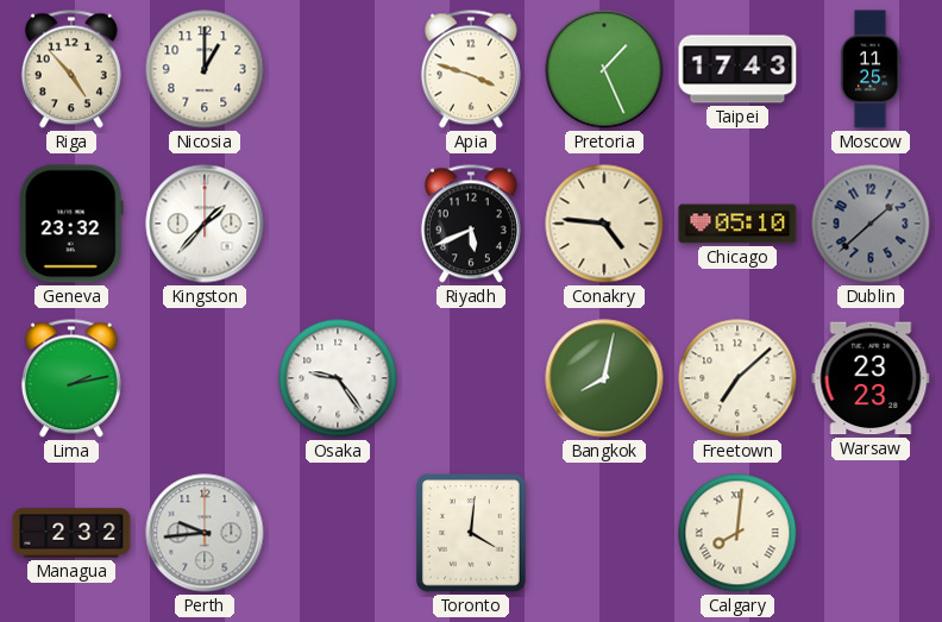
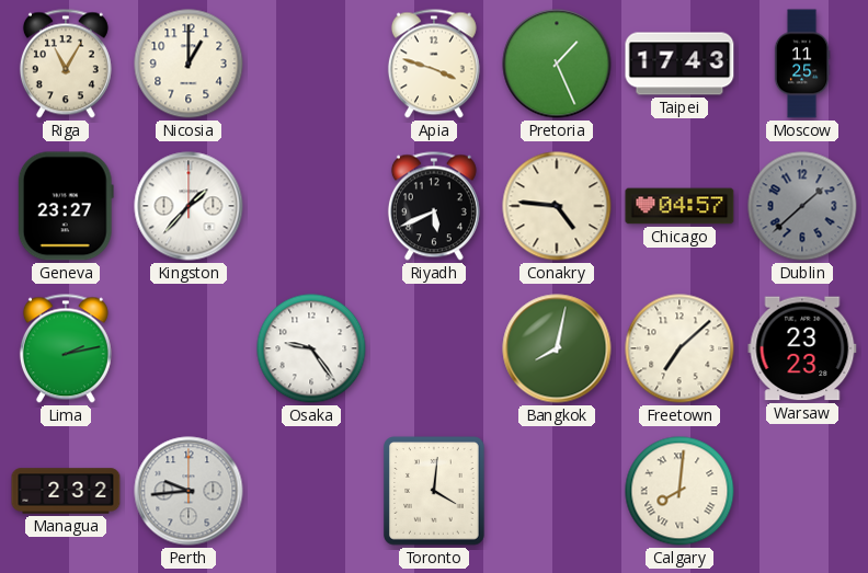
Riga: 4:53 -> 11:05 (66, 64)
Geneva: 23:32 -> 23:27 (66, 206)
Chicago: 05:10 -> 04:57 (679, 206)
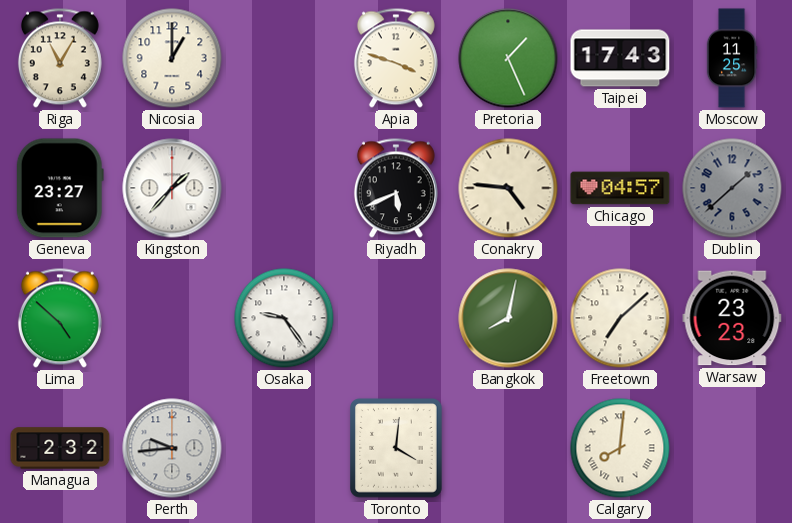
Lima: 2:13 -> 4:52 (60, 318)
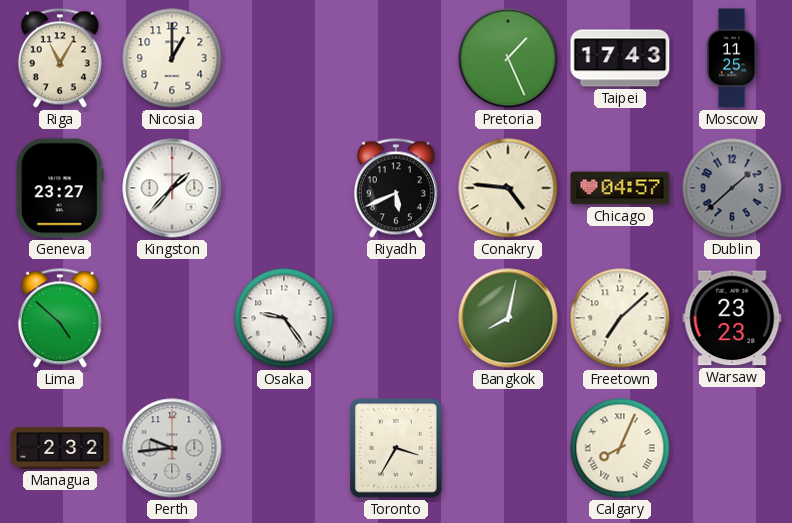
Apia: 3:48 -> none (396, 58)
Toronto: 4:01 -> 3:35 (396, 448)
Calgary: 8:01 -> 8:04 (620, 448)
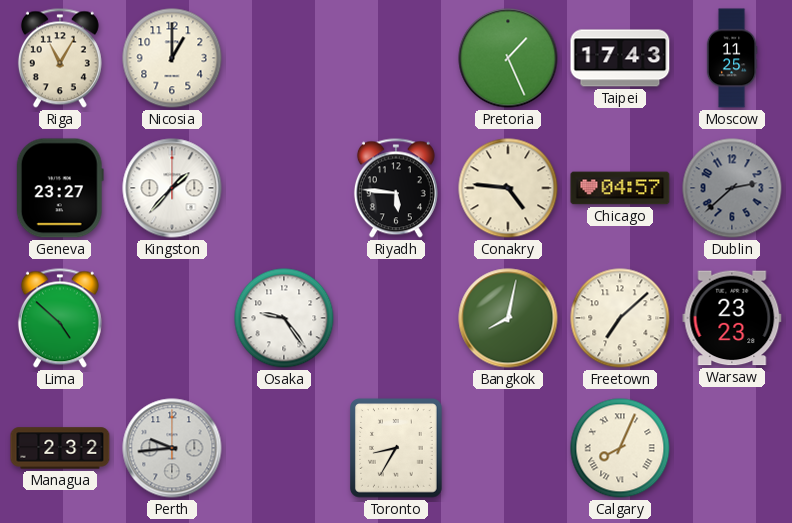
Riyadh: 5:41 -> 5:46 (396, 188)
Dublin: 1:38 -> 2:38 (732, 188)
Toronto: 3:35 -> 8:35 (396, 448)
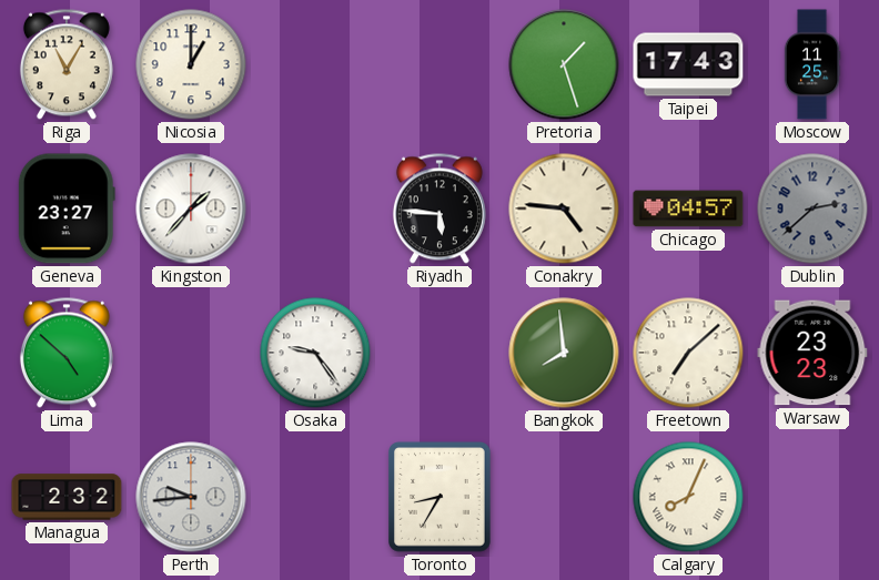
Pretoria: 1:26 -> 1:27 (564, 64)
Bangkok: 8:02 -> 7:59 (564, 353)
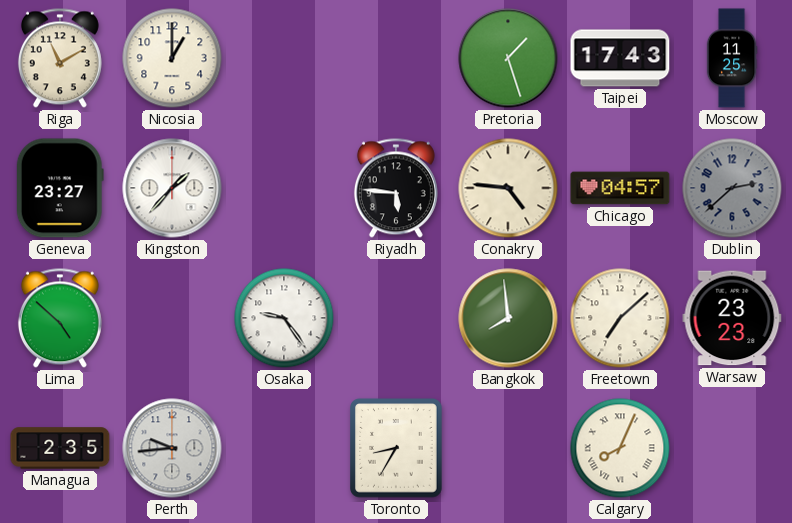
Riga: 11:05 -> 11:10 (60, 58)
Managua: 2:32 -> 2:35 (60, 448)
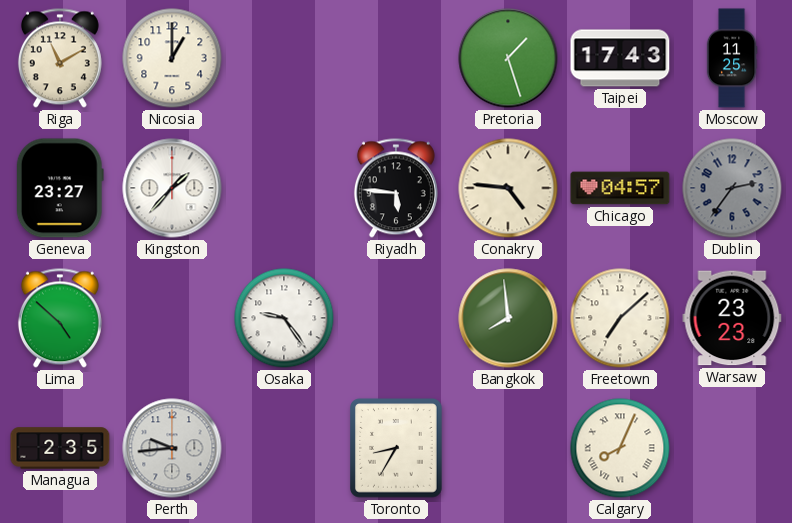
Dublin: 2:38 -> 2:36 (732, 188)
